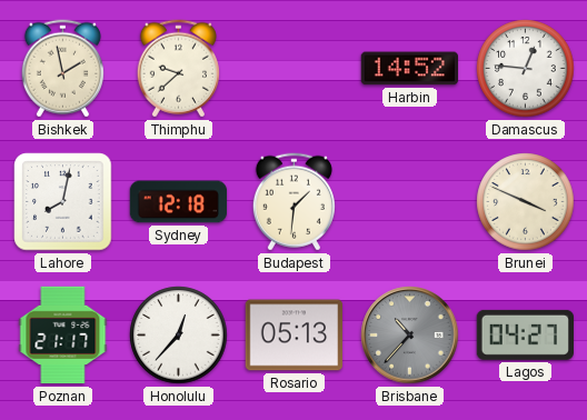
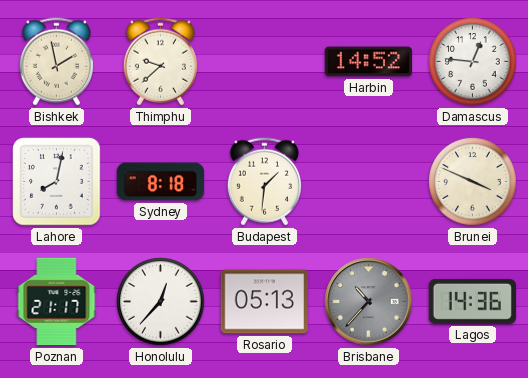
Sydney: 12:18 -> 8:18 (161, 182)
Lagos: 04:27 -> 14:36 (472, 301)
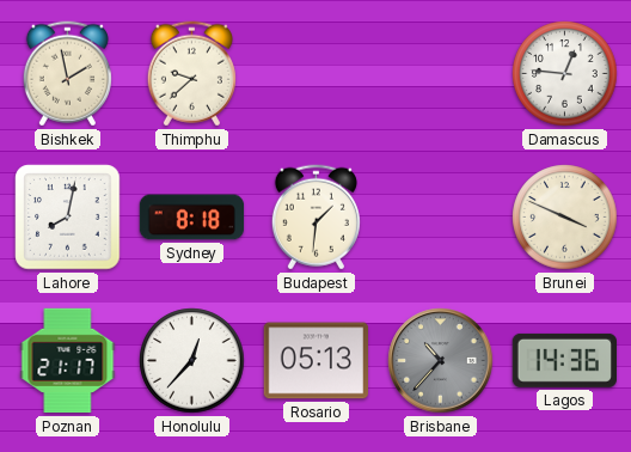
Harbin: 14:52 -> none (368, 62)
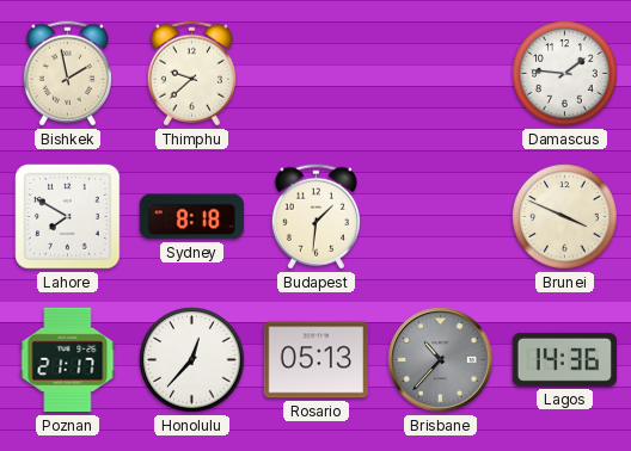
Damascus: 12:46 -> 1:46 (565, 74)
Lahore: 8:02 -> 7:50 (68, 217)
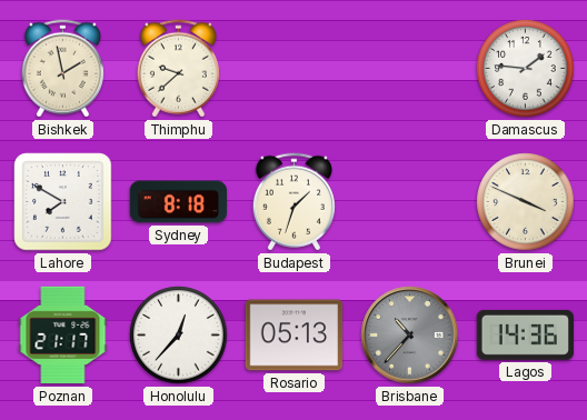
Budapest: 1:31 -> 1:33 (293, 202)
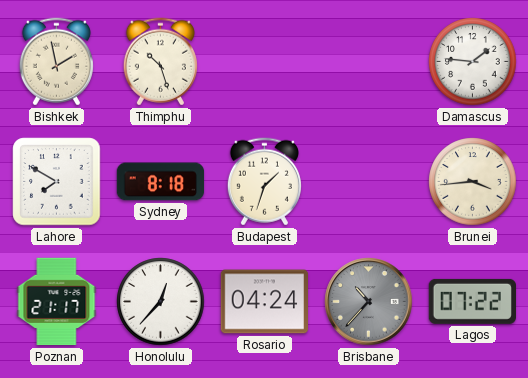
Thimphu: 9:38 -> 10:27 (160, 62)
Brunei: 3:49 -> 3:44 (473, 182)
Rosario: 05:13 -> 04:24 (265, 302)
Lagos: 14:36 -> 07:22 (472, 301)
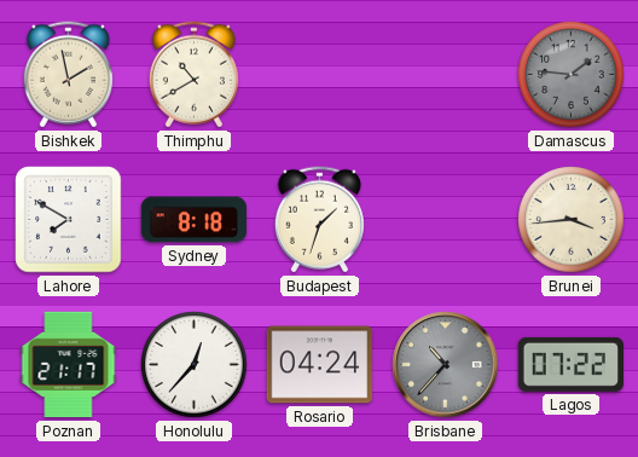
Thimphu: 10:27 -> 10:40 (193, 75)
Damascus dial: white -> grey (572, 75)
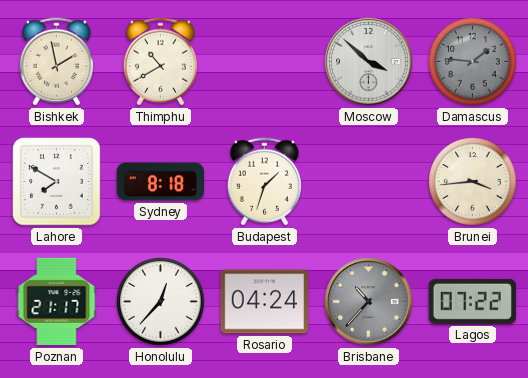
Moscow: none -> 3:52 (369, 62)
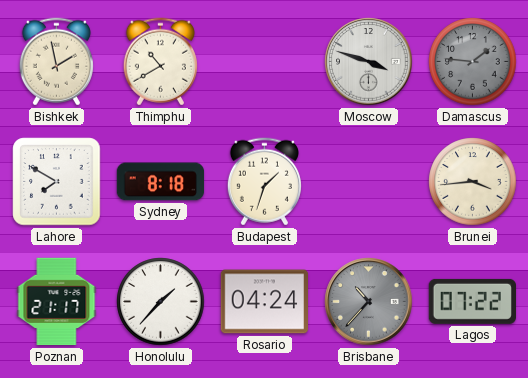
Moscow: 3:52 -> 3:48 (369, 62)
Honolulu: 12:37 -> 1:37 (161, 302)
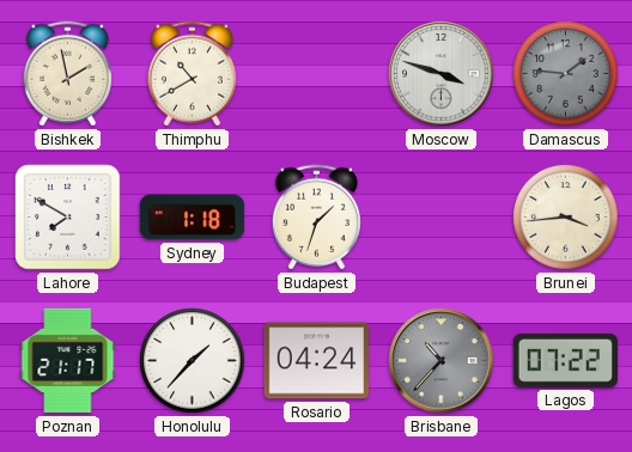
Sydney: 8:18 -> 1:18 (193, 218)
